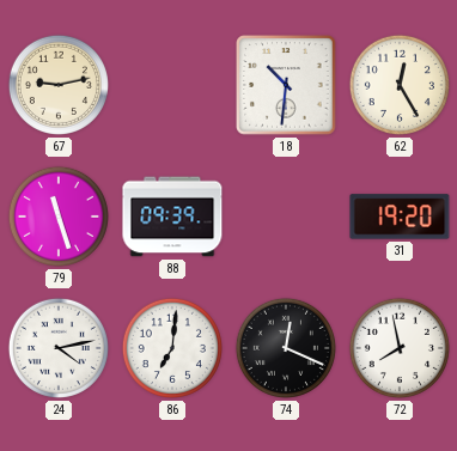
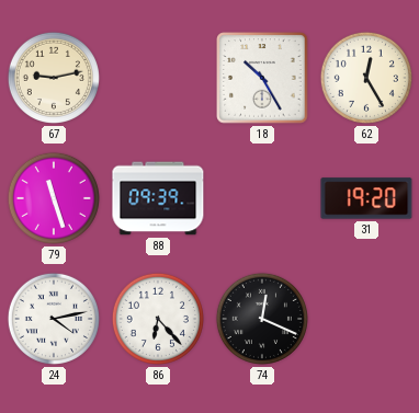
18: 10:31 -> 10:25 (262, 78)
86: 7:01 -> 6:23 (158, 319)
72: 7:58 -> none (400, 348)
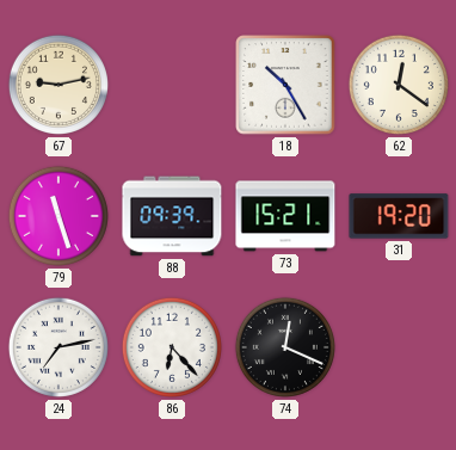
62: 12:25 -> 12:21 (399, 85)
73: none -> 15:21 (285, 216)
24: 4:13 -> 7:13 (58, 347)
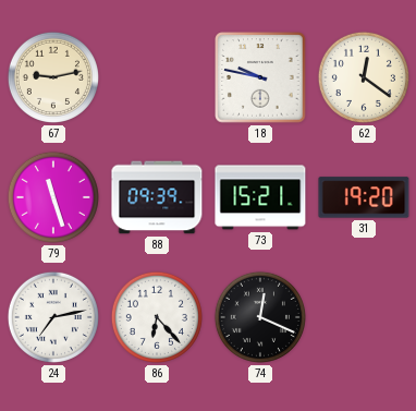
18: 10:25 -> 9:47 (260, 77)
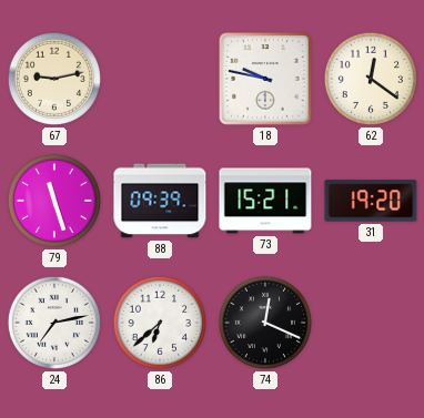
86: 6:23 -> 6:38 (160, 323)
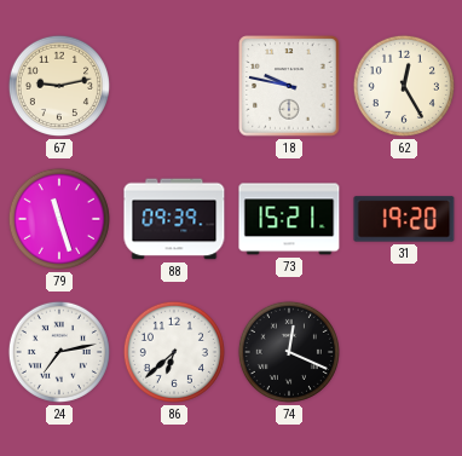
62: 12:21 -> 12:25 (404, 86)
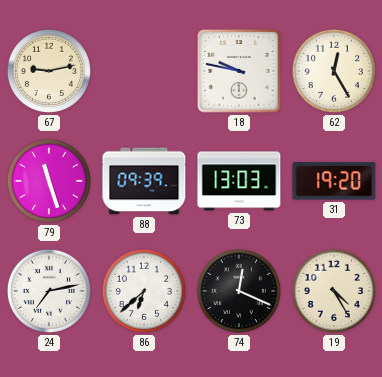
73: 15:21 -> 13:03 (239, 181)
19: none -> 4:25 (334, 291)
